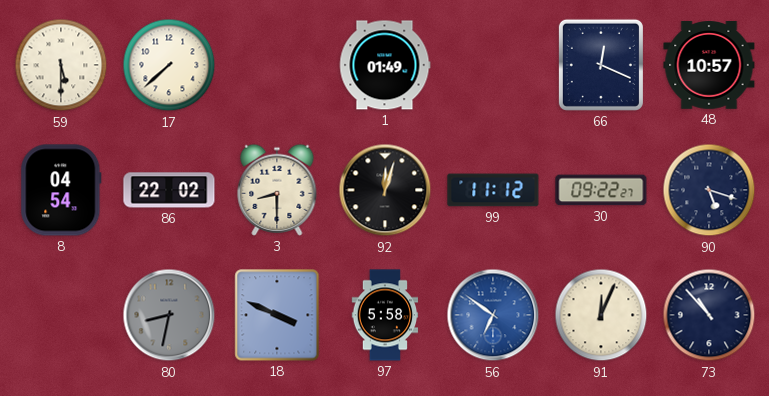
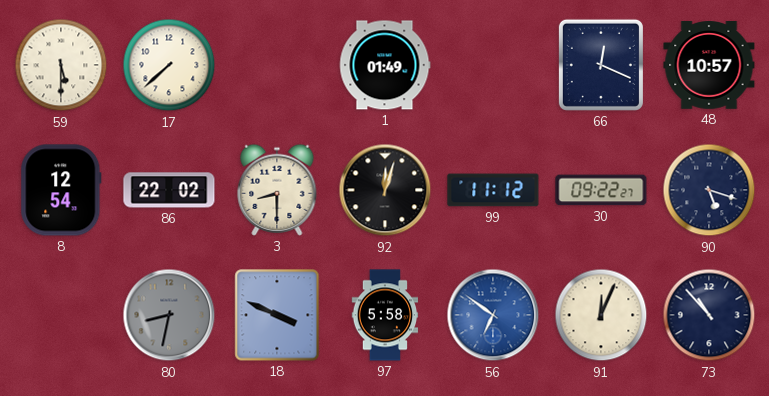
8: 04:54 -> 12:54 (61, 190)
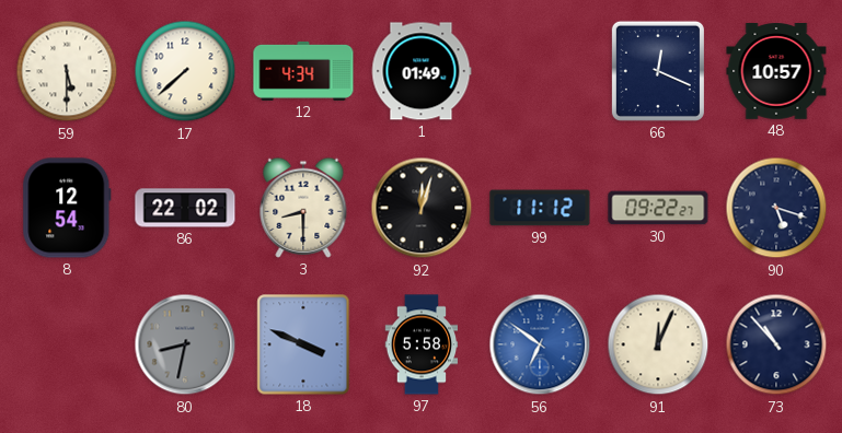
12: none -> 4:34 (303, 71)
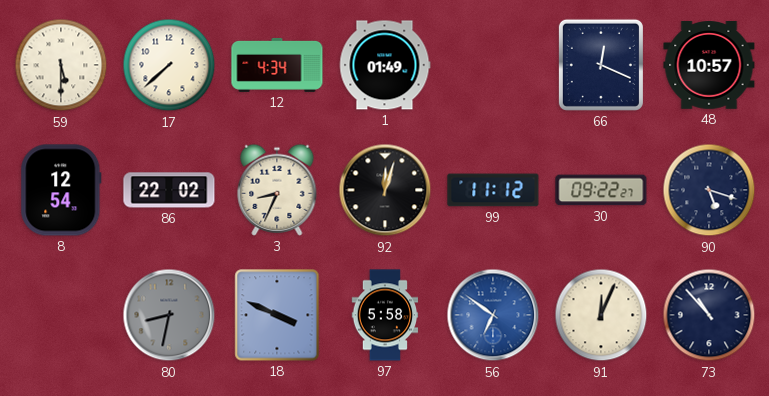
3: 8:30 -> 8:34 (277, 190)
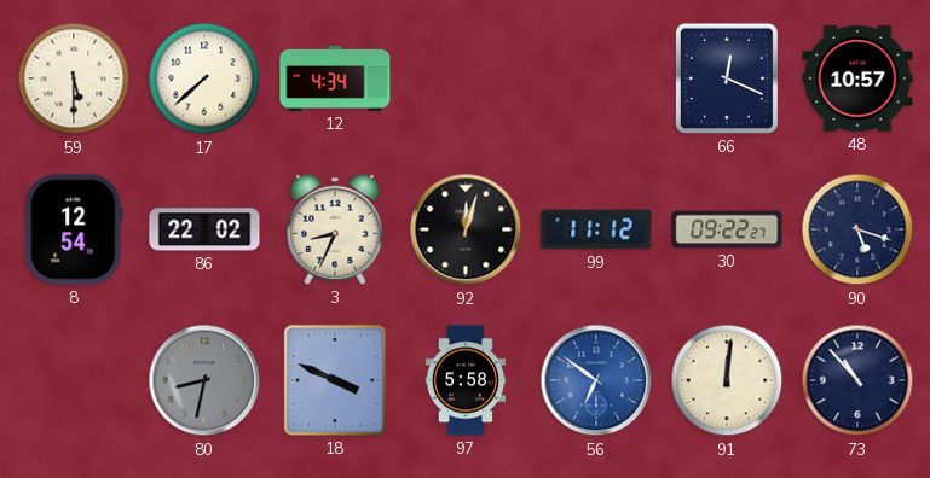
1: 01:49 -> none (385, 65)
91: 12:04 -> 12:01 (727, 380)
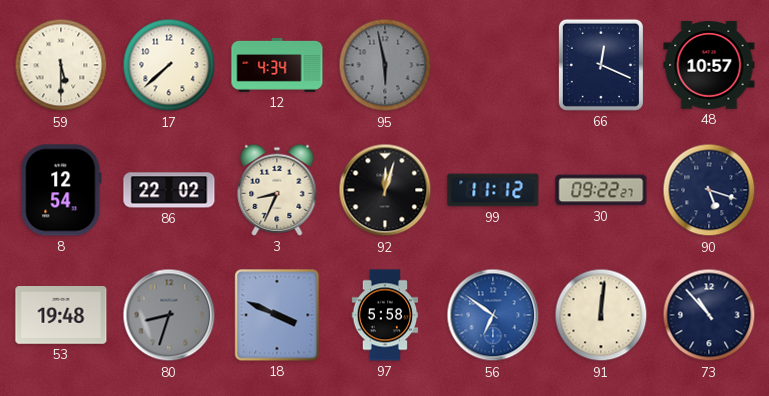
95: none -> 5:58 (385, 65)
53: none -> 19:48 (61, 316)
80: 8:32 -> 8:33 (169, 315)
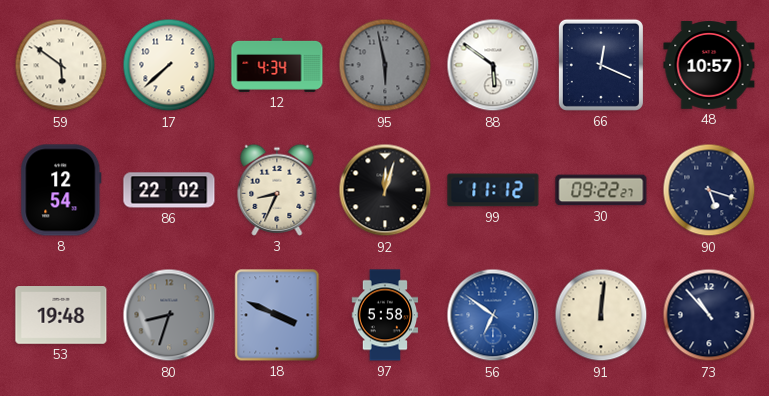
59: 5:30 -> 5:51 (61, 65)
88: none -> 5:51 (493, 65)
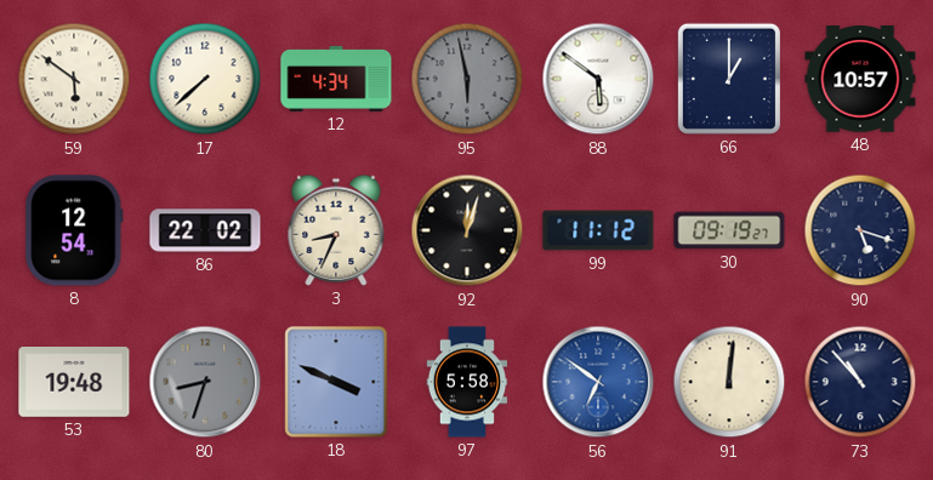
66: 12:19 -> 1:00 (729, 79)
30: 09:22 -> 09:19 (729, 230)
